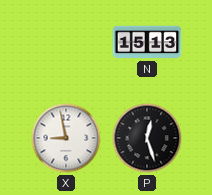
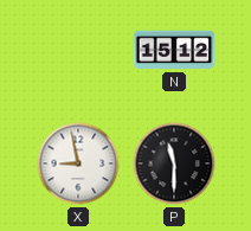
N: 15:13 -> 15:12 (174, 50)
P: 12:27 -> 11:30 (174, 163)
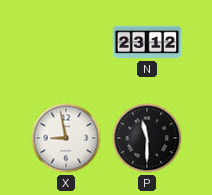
N: 15:12 -> 23:12 (147, 42)
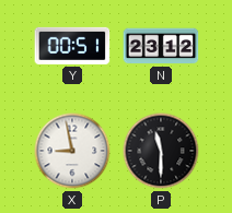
Y: none -> 00:51 (72, 46)
